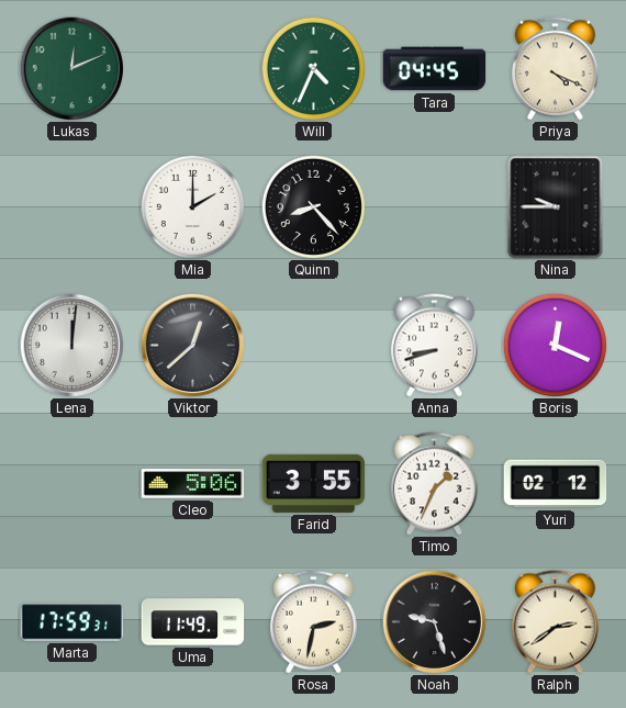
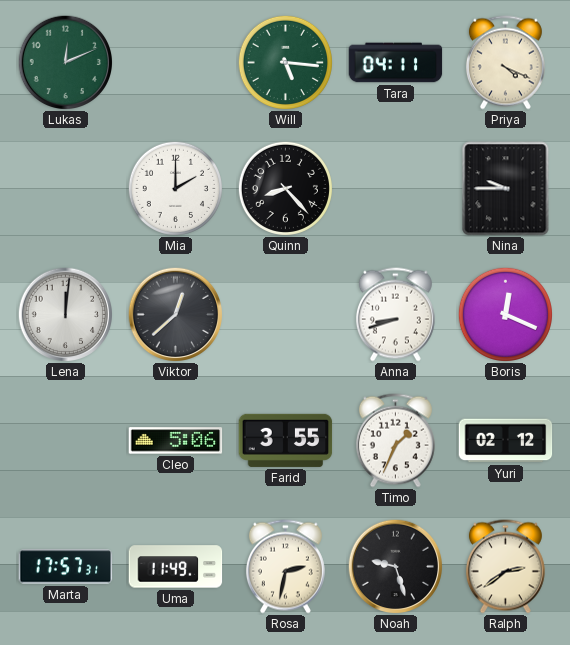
Will: 4:34 -> 5:16 (285, 62)
Tara: 04:45 -> 04:11 (396, 63)
Marta: 17:59 -> 17:57 (66, 567)
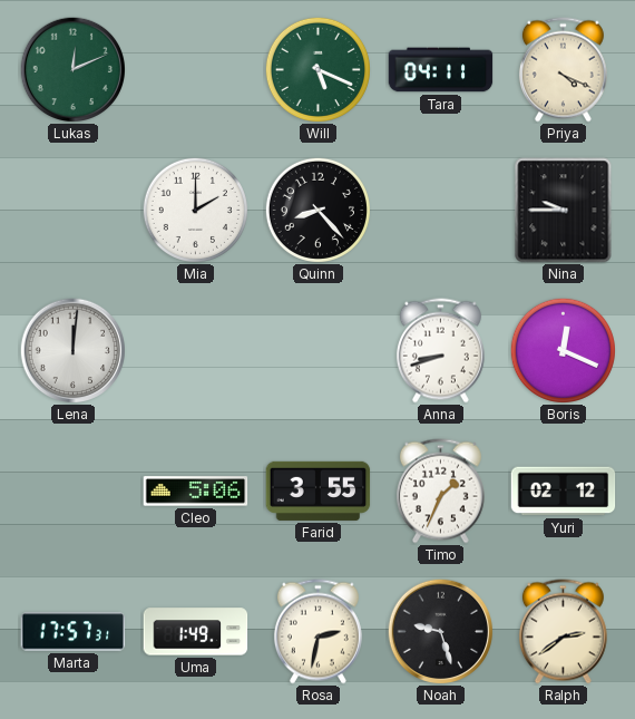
Will: 5:16 -> 5:19 (317, 69)
Viktor: 12:38 -> none (175, 314)
Uma: 11:49 -> 1:49 (196, 632)
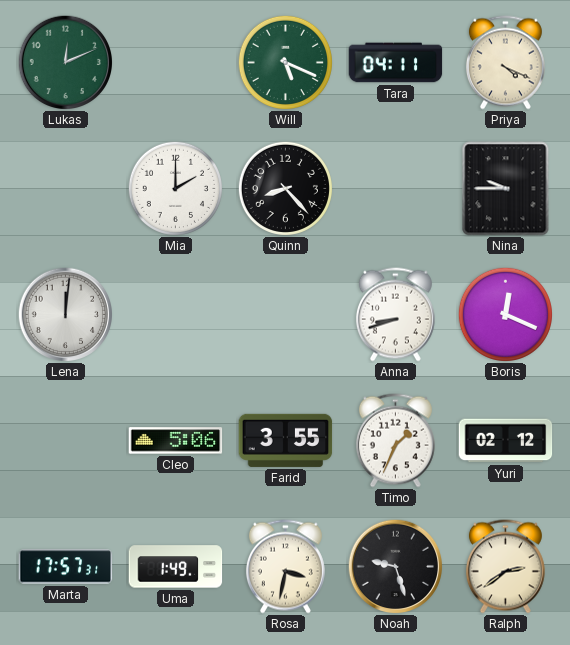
Rosa: 2:32 -> 3:32 (285, 567)
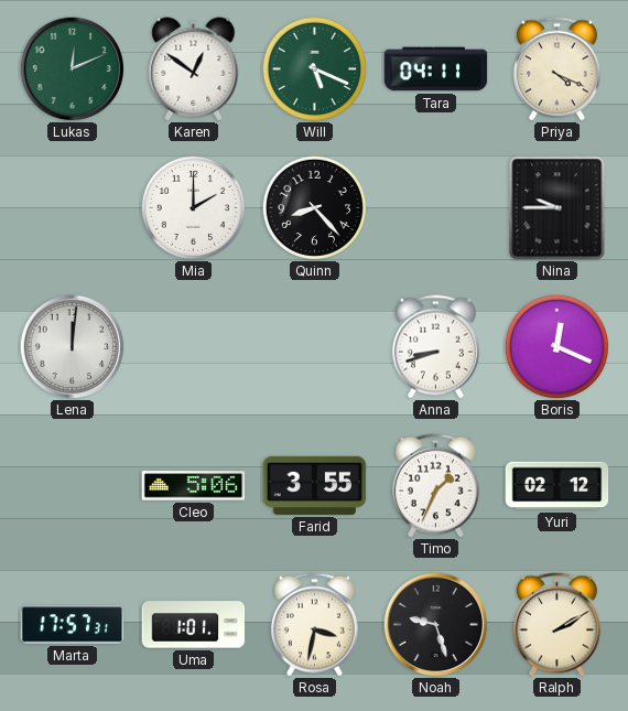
Karen: none -> 12:51 (194, 69)
Uma: 1:49 -> 1:01 (194, 625)
Ralph: 2:39 -> 2:10 (556, 625)
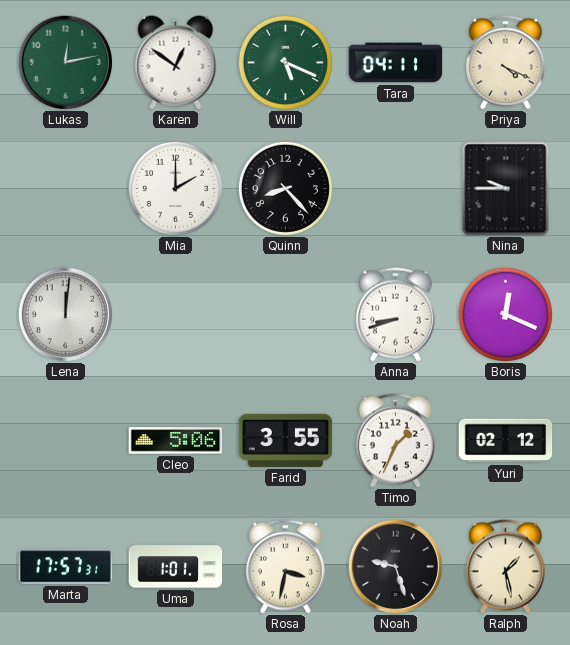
Lukas: 12:11 -> 12:13 (65, 62)
Ralph: 2:10 -> 1:28 (505, 567)
